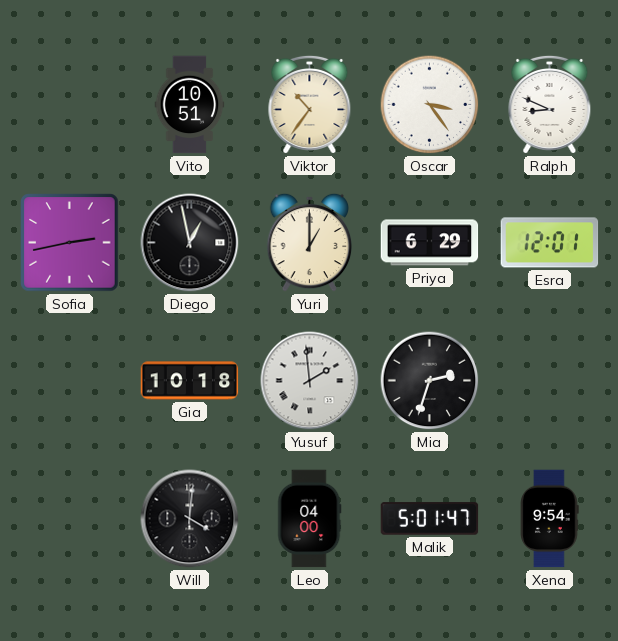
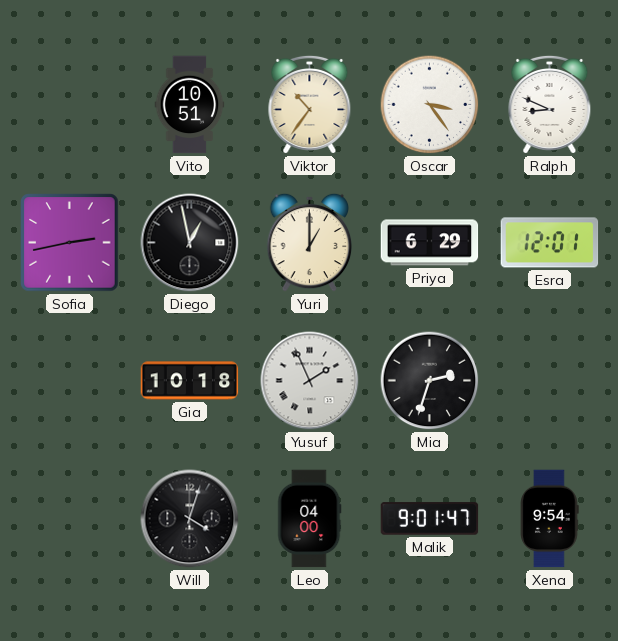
Yusuf: 1:59 -> 1:56 (310, 381)
Will: 4:01 -> 4:03 (190, 519)
Malik: 5:01 -> 9:01 (430, 519)
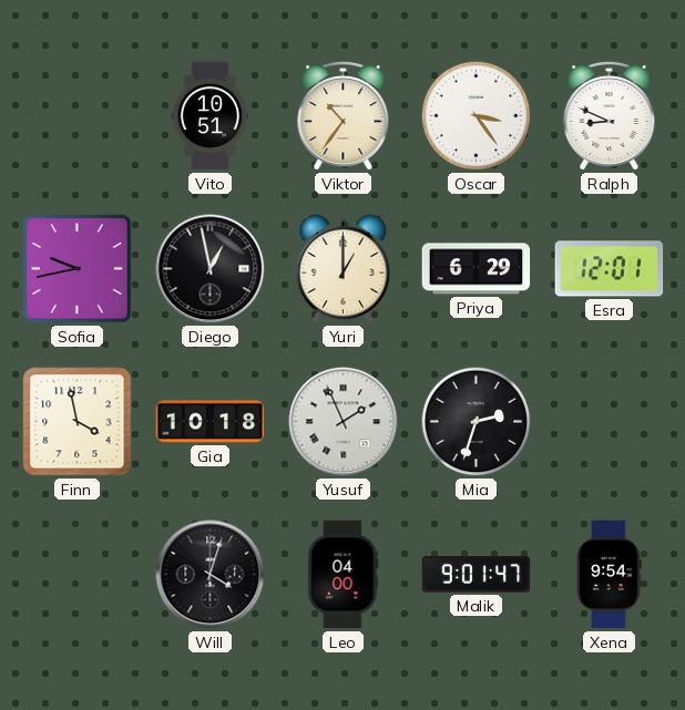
Sofia: 2:43 -> 9:43 (78, 269)
Finn: none -> 3:58 (78, 422)
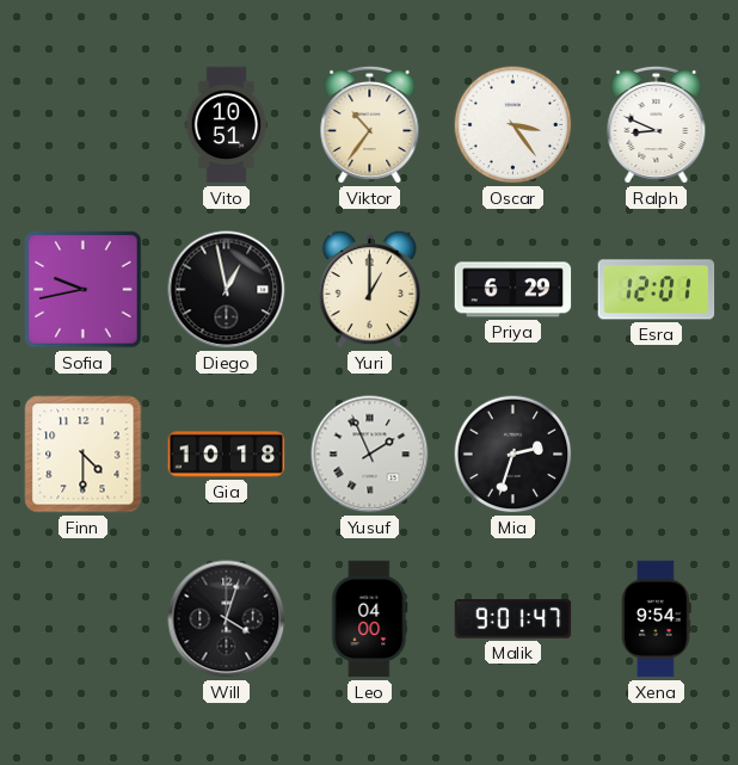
Finn: 3:58 -> 4:30 (84, 455)
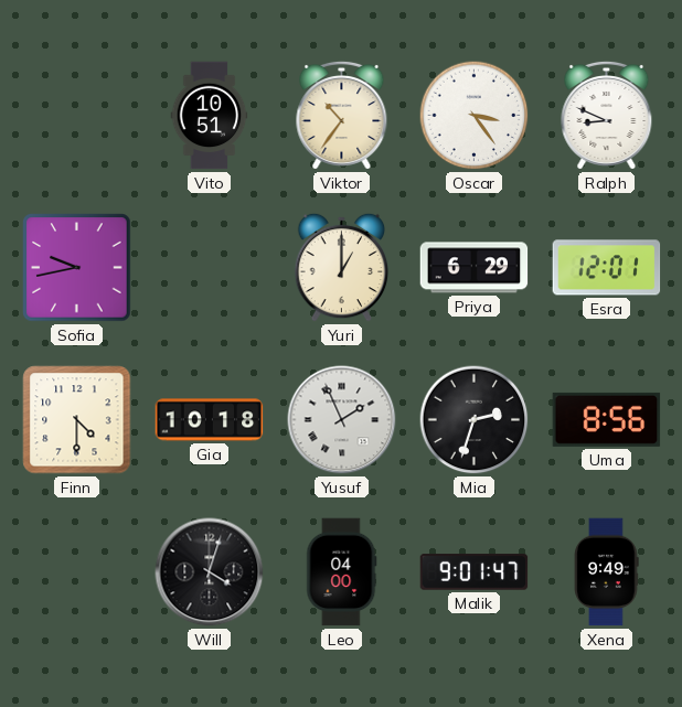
Diego: 12:58 -> none (227, 290)
Uma: none -> 8:56 (607, 419)
Xena: 9:54 -> 9:49 (607, 572)
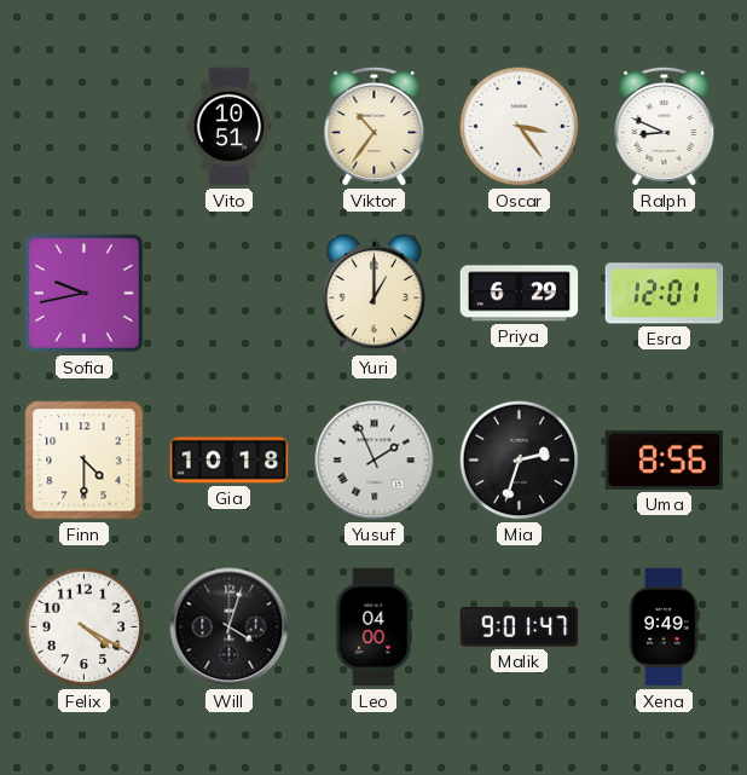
Felix: none -> 4:20 (85, 627)
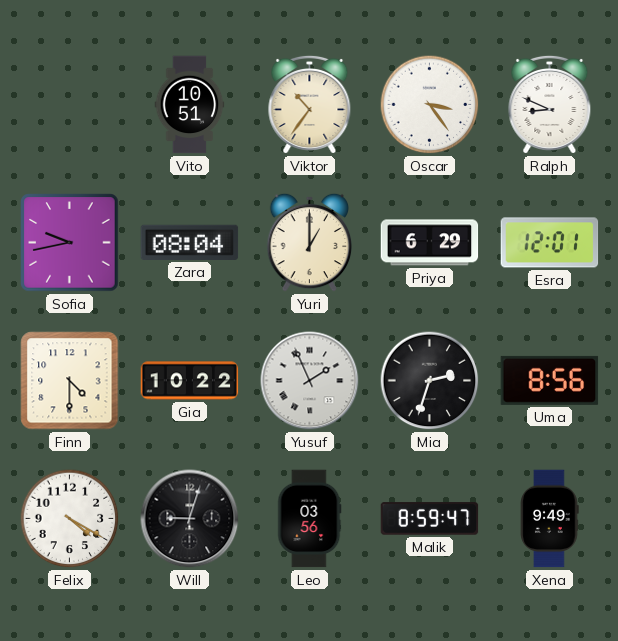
Zara: none -> 08:04 (190, 242)
Gia: 10:18 -> 10:22 (190, 381)
Will: 4:03 -> 9:03 (190, 519)
Leo: 04:00 -> 03:56 (310, 519)
Malik: 9:01 -> 8:59 (430, 519)
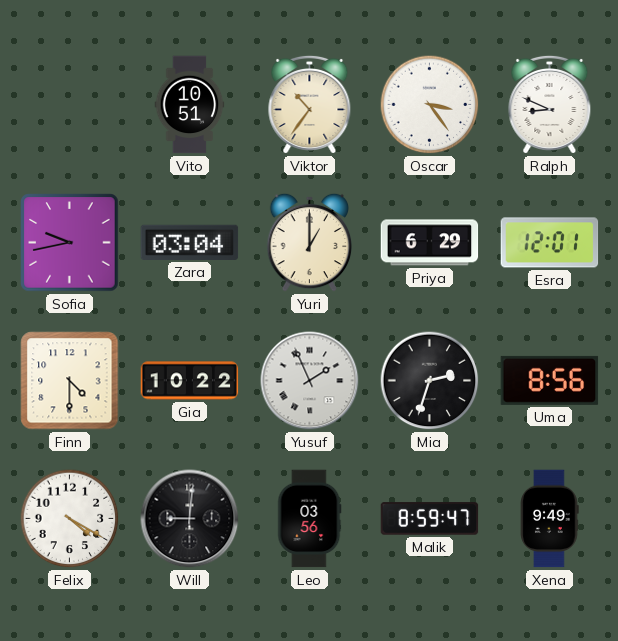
Zara: 08:04 -> 03:04 (190, 242)
Will: 9:03 -> 9:01 (190, 519)
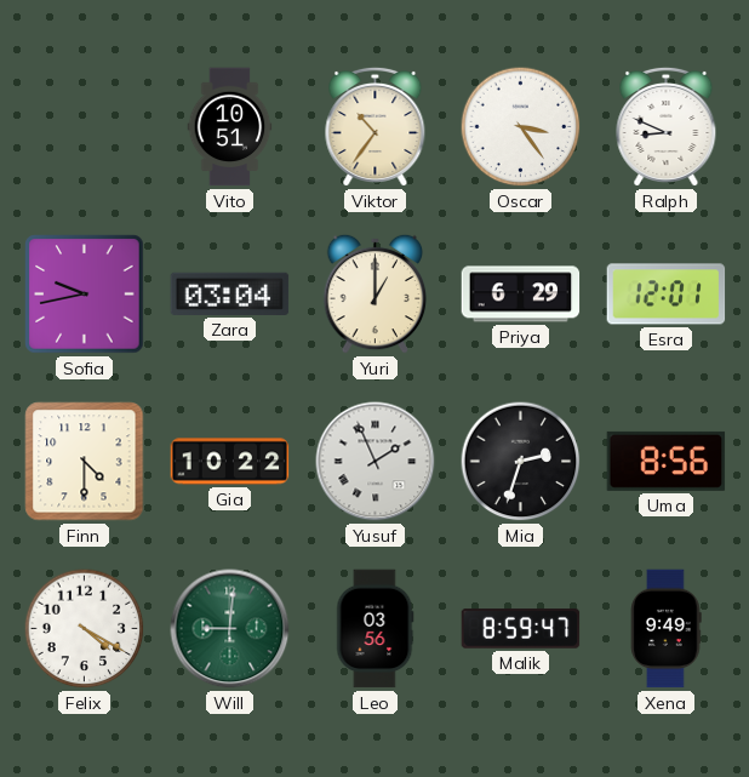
Will dial: black -> green (230, 629)
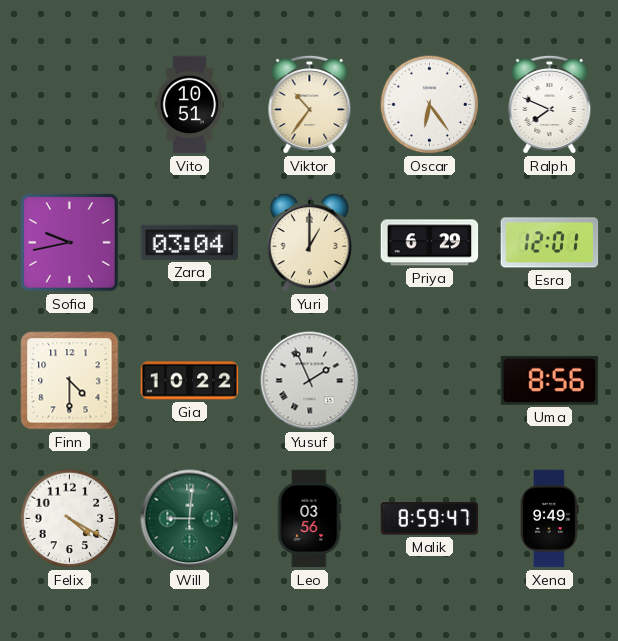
Oscar: 3:24 -> 6:24 (430, 105)
Ralph: 8:49 -> 7:49 (550, 104)
Mia: 2:33 -> none (521, 462)
